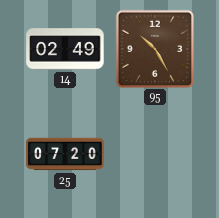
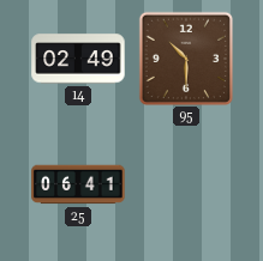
95: 10:25 -> 10:30 (185, 57)
25: 07:20 -> 06:41 (78, 184)
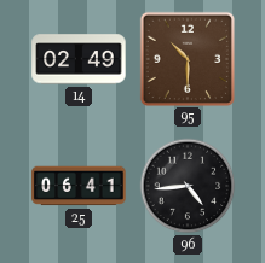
96: none -> 4:44 (188, 186)
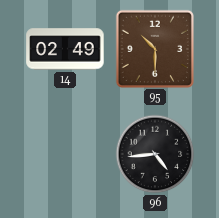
25: 06:41 -> none (79, 186)
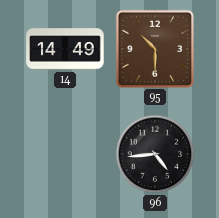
14: 02:49 -> 14:49 (65, 49)
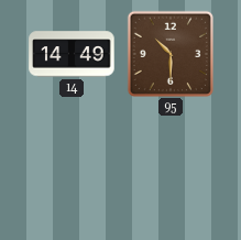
96: 4:44 -> none (155, 154)
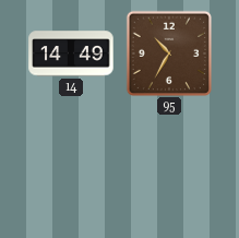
95: 10:30 -> 10:35 (168, 52)
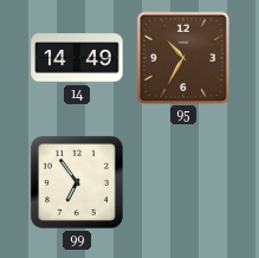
99: none -> 6:54 (77, 182)
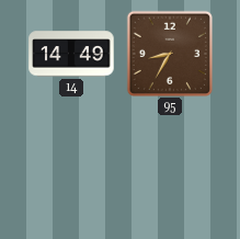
95: 10:35 -> 8:35 (169, 53)
99: 6:54 -> none (77, 182)
